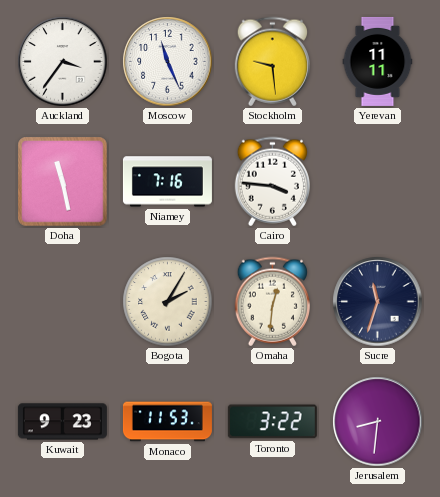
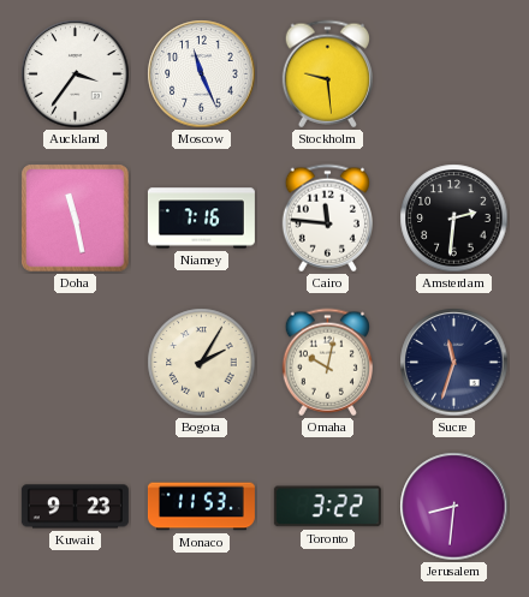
Yerevan: 11:11 -> none (378, 61)
Cairo: 3:46 -> 11:46 (327, 219)
Amsterdam: none -> 2:31 (454, 219)
Omaha: 12:31 -> 10:02 (327, 363)
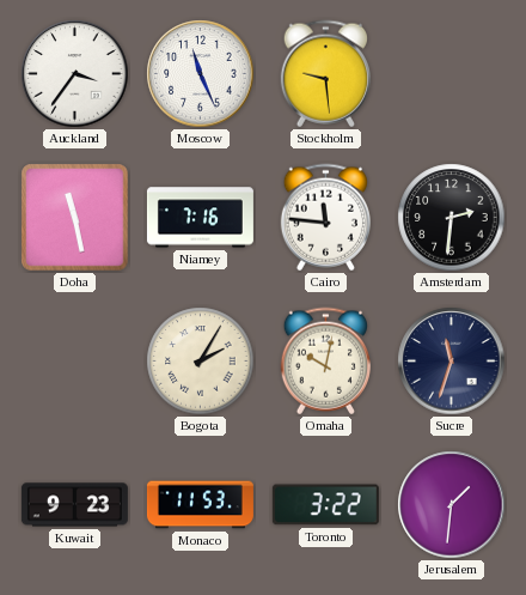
Jerusalem: 8:31 -> 1:31 (452, 505)
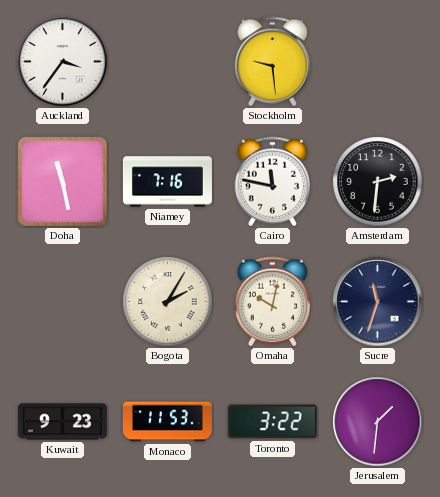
Moscow: 11:26 -> none (201, 74)
Cairo: 11:46 -> 11:47 (272, 182)
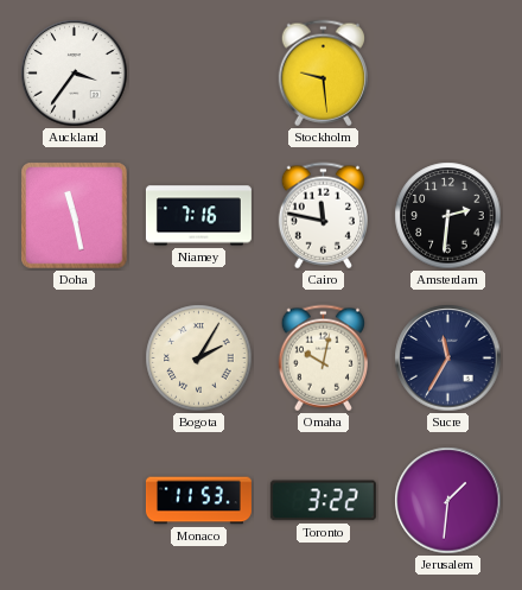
Sucre: 11:33 -> 11:35 (448, 359)
Kuwait: 9:23 -> none (62, 422)
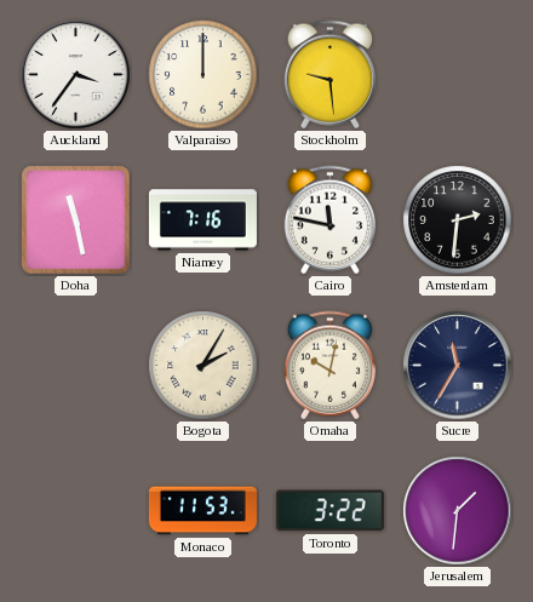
Valparaiso: none -> 12:00 (204, 75)
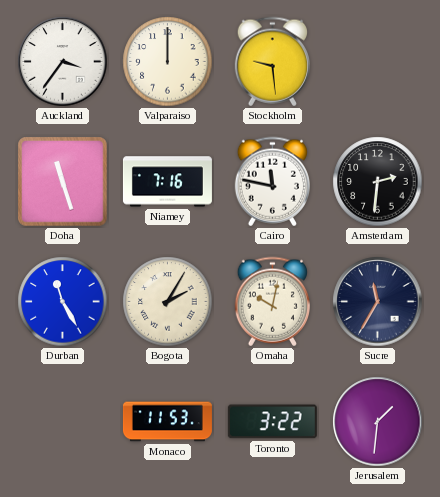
Doha: 11:28 -> 11:27 (63, 182)
Durban: none -> 11:25 (63, 302)
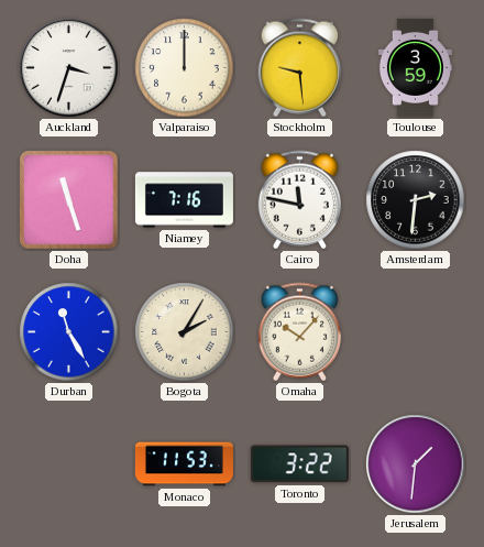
Auckland: 3:36 -> 3:33 (69, 68)
Toulouse: none -> 3:59 (415, 67)
Omaha: 10:02 -> 10:07 (299, 332)
Sucre: 11:35 -> none (378, 302)
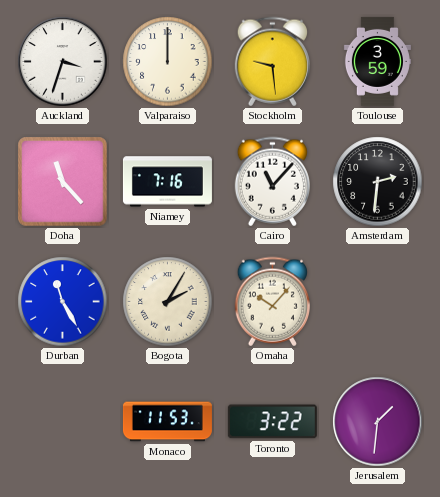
Doha: 11:27 -> 11:23 (63, 182)
Cairo: 11:47 -> 11:07 (272, 182)
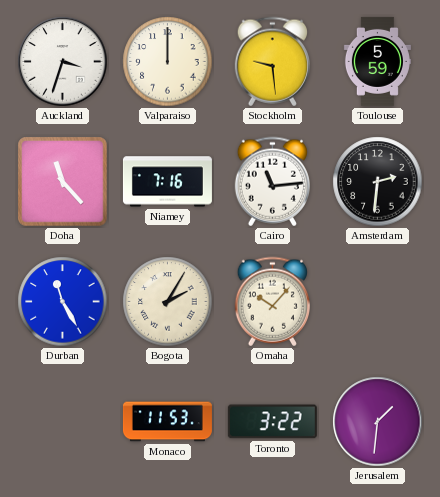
Toulouse: 3:59 -> 5:59 (377, 61)
Cairo: 11:07 -> 11:14 (272, 182)
